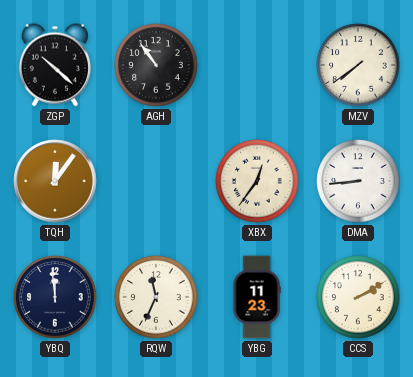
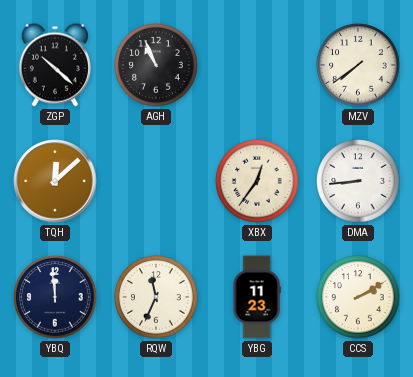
AGH: 10:54 -> 10:56 (156, 65)
TQH: 12:06 -> 12:08 (55, 181)
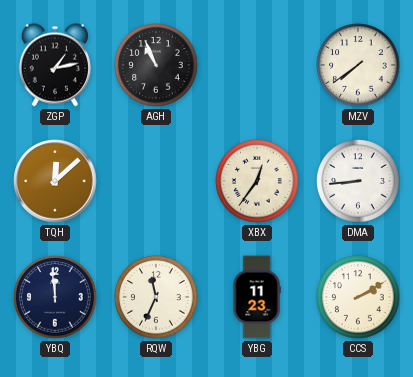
ZGP: 10:22 -> 1:13 (55, 65)
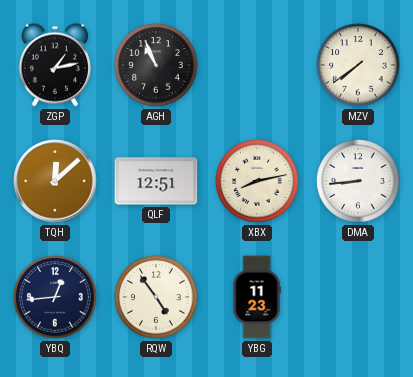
QLF: none -> 12:51 (156, 181)
XBX: 12:36 -> 8:13 (257, 181)
YBQ: 11:59 -> 12:44 (55, 297)
RQW: 11:34 -> 4:54 (156, 297)
CCS: 2:10 -> none (358, 297)
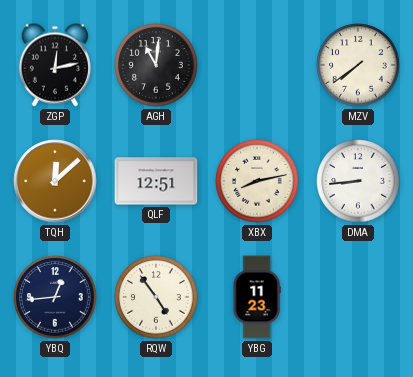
ZGP: 1:13 -> 12:13 (55, 65)
AGH: 10:56 -> 11:01 (156, 65)
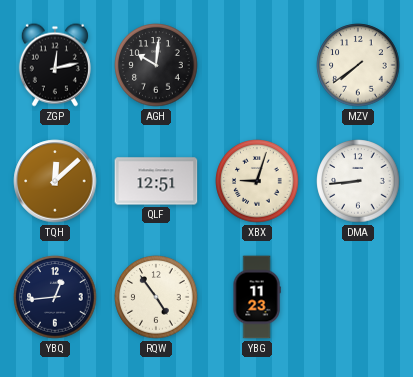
AGH: 11:01 -> 10:01 (156, 65)
XBX: 8:13 -> 9:03 (257, 181)
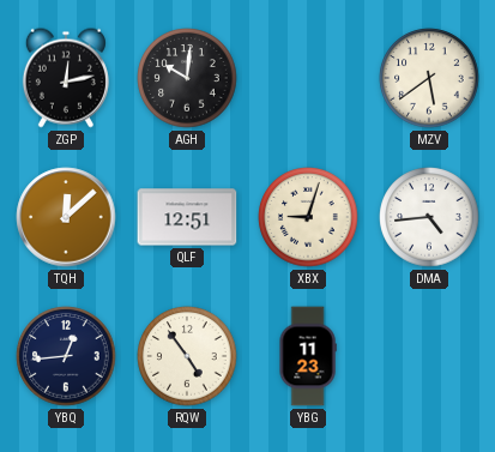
MZV: 7:39 -> 5:39 (429, 78)
DMA: 8:44 -> 4:44 (429, 217)
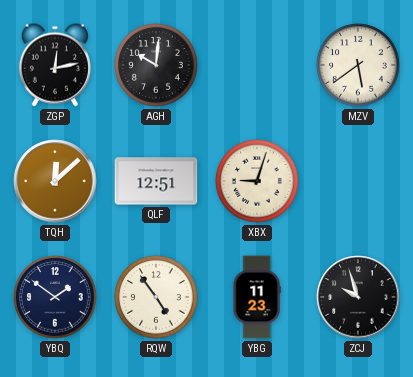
DMA: 4:44 -> none (429, 217)
YBQ: 12:44 -> 1:51 (55, 297)
ZCJ: none -> 9:57 (358, 297)
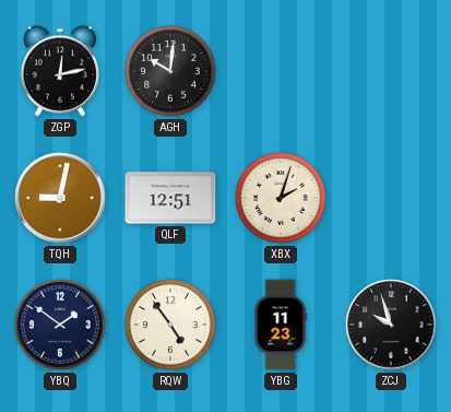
MZV: 5:39 -> none (358, 65)
TQH: 12:08 -> 9:02 (60, 198)
XBX: 9:03 -> 2:03 (281, 198)
